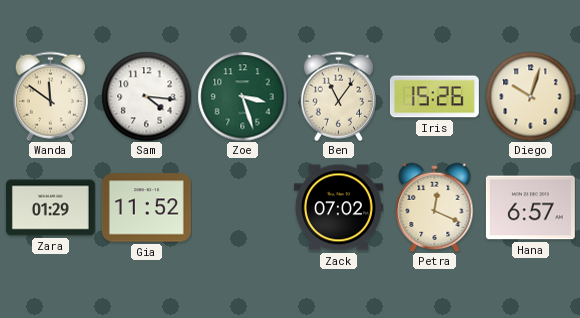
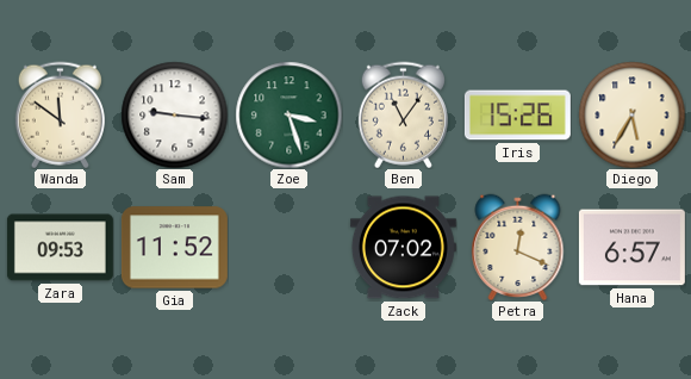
Sam: 4:16 -> 9:16 (174, 114)
Diego: 10:03 -> 5:35 (631, 114)
Zara: 01:29 -> 09:53 (60, 248)
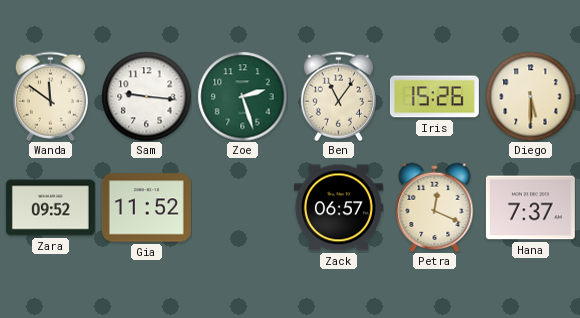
Zoe: 3:27 -> 2:27 (242, 96)
Diego: 5:35 -> 5:30 (530, 96)
Zara: 09:53 -> 09:52 (50, 208)
Zack: 07:02 -> 06:57 (338, 208)
Hana: 6:57 -> 7:37 (530, 208)
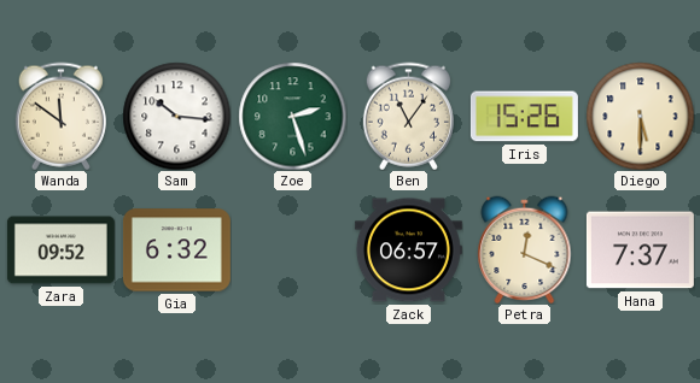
Sam: 9:16 -> 10:16 (176, 116)
Gia: 11:52 -> 6:32 (176, 251)
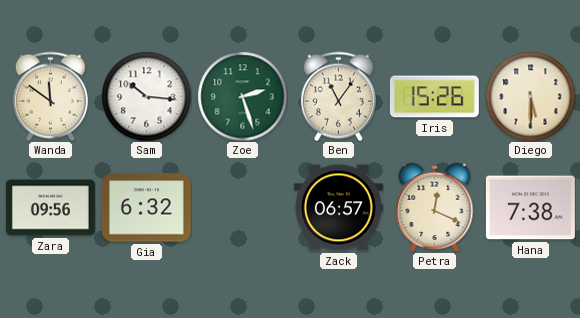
Zara: 09:52 -> 09:56 (50, 208)
Hana: 7:37 -> 7:38 (530, 208)
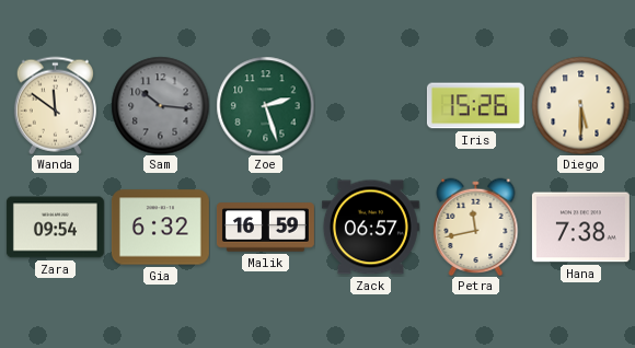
Sam dial: white -> grey (160, 105)
Ben: 11:06 -> none (338, 96)
Zara: 09:56 -> 09:54 (55, 228)
Malik: none -> 16:59 (265, 228)
Petra: 12:19 -> 11:43 (476, 227)
